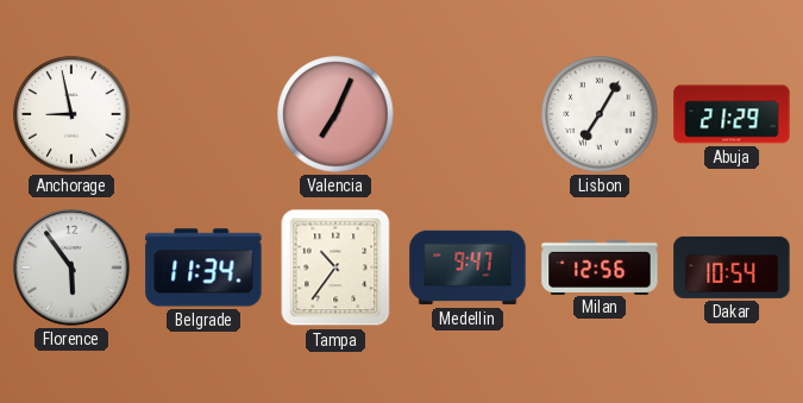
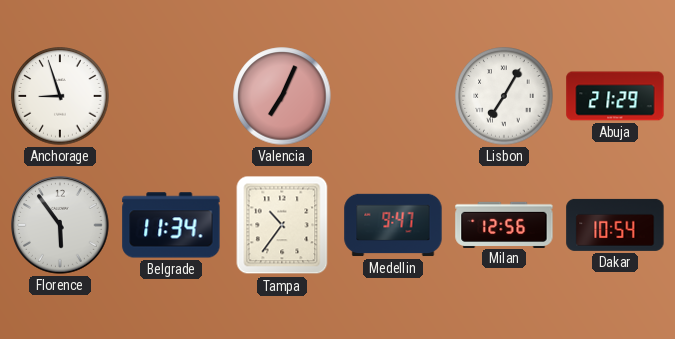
Anchorage: 8:58 -> 8:57 (60, 96)
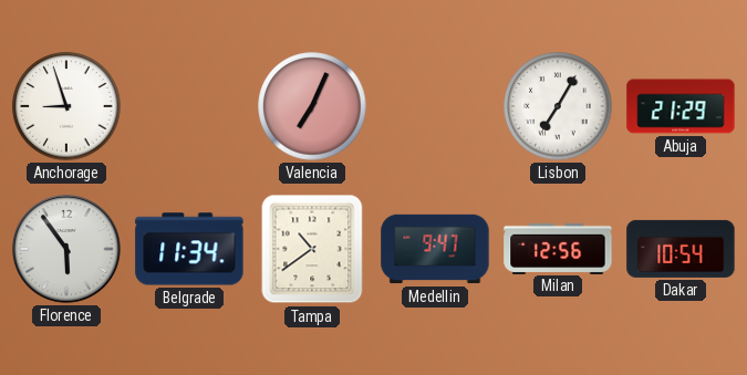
Tampa: 10:36 -> 10:39 (312, 249)
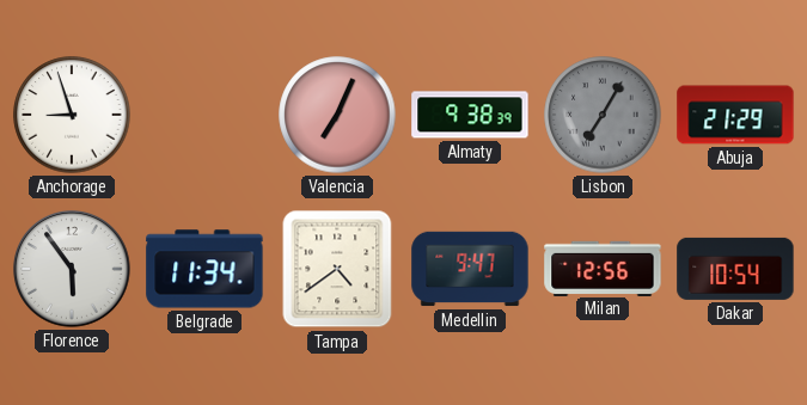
Almaty: none -> 9:38 (470, 115)
Lisbon dial: white -> grey (603, 115)
Tampa: 10:39 -> 4:39 (337, 269)
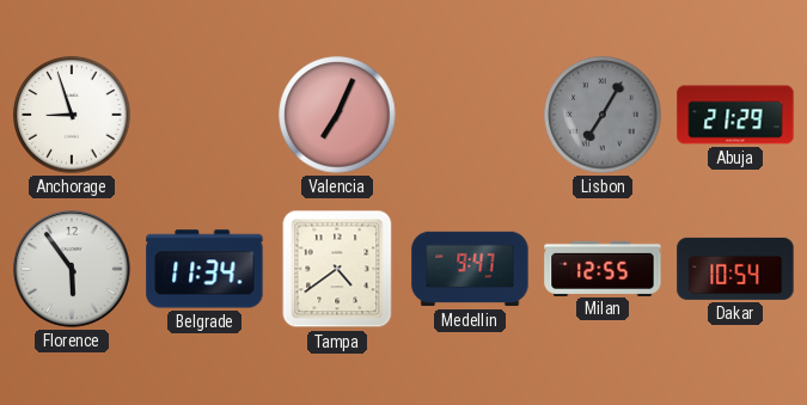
Almaty: 9:38 -> none (470, 115)
Milan: 12:56 -> 12:55 (603, 268)
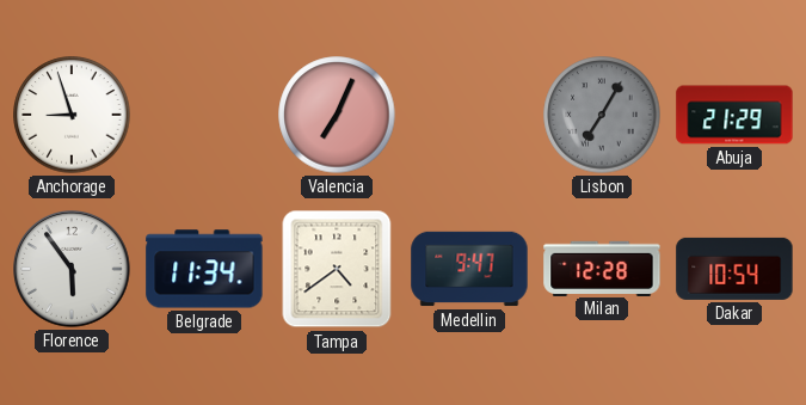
Milan: 12:55 -> 12:28 (602, 268)
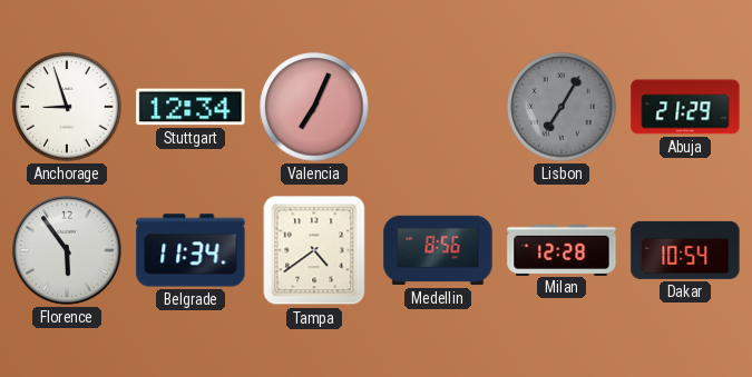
Stuttgart: none -> 12:34 (191, 107)
Medellin: 9:47 -> 8:56 (438, 250)
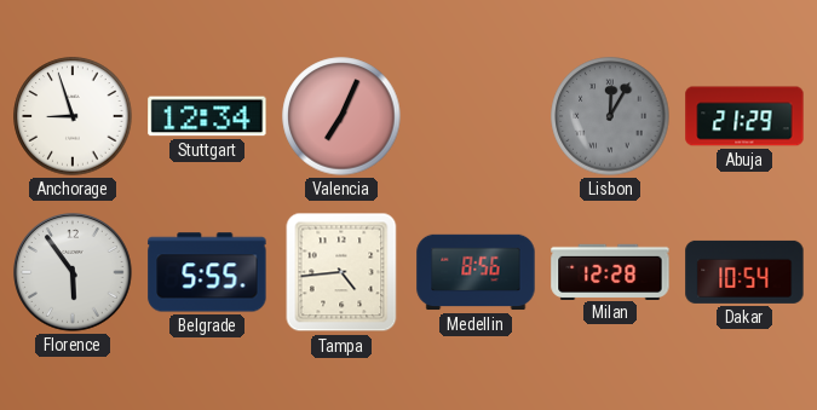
Lisbon: 7:05 -> 12:05 (610, 116)
Belgrade: 11:34 -> 5:55 (207, 272)
Tampa: 4:39 -> 4:44 (341, 272)
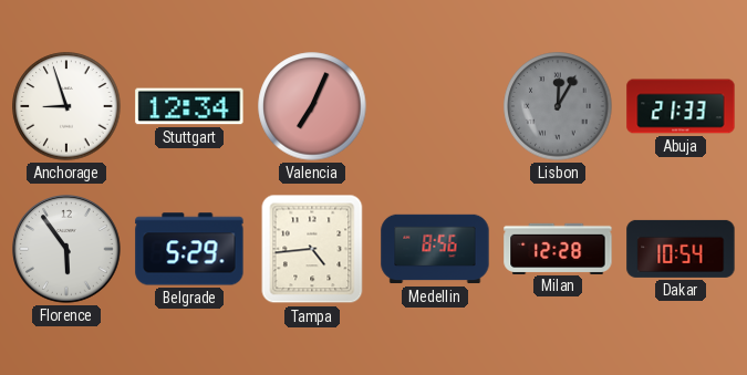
Abuja: 21:29 -> 21:33 (681, 106)
Belgrade: 5:55 -> 5:29 (189, 249)
